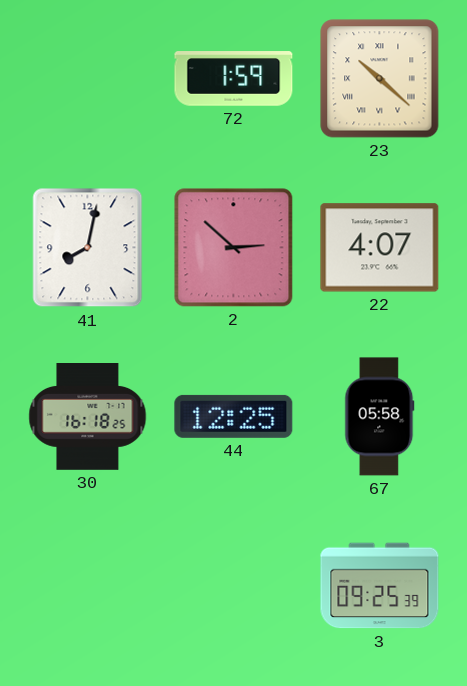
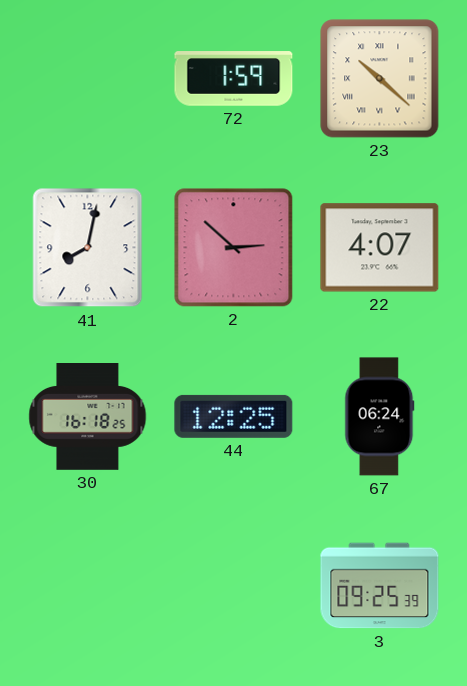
67: 05:58 -> 06:24 (380, 417)
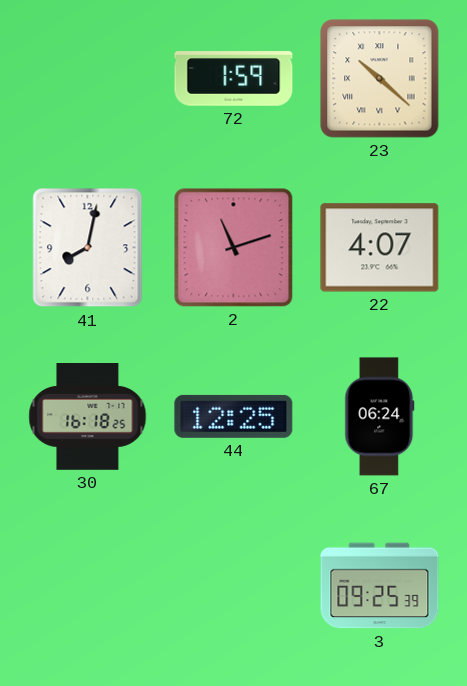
2: 2:52 -> 11:12 (234, 248)
